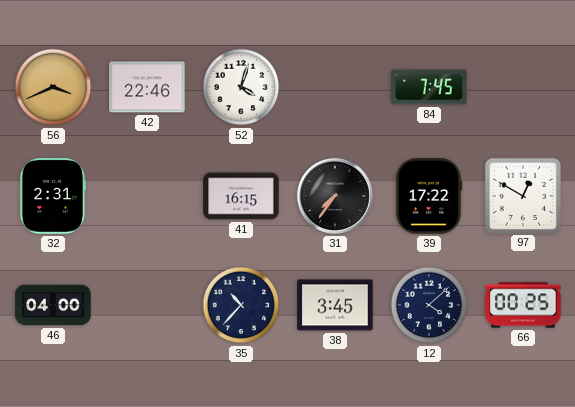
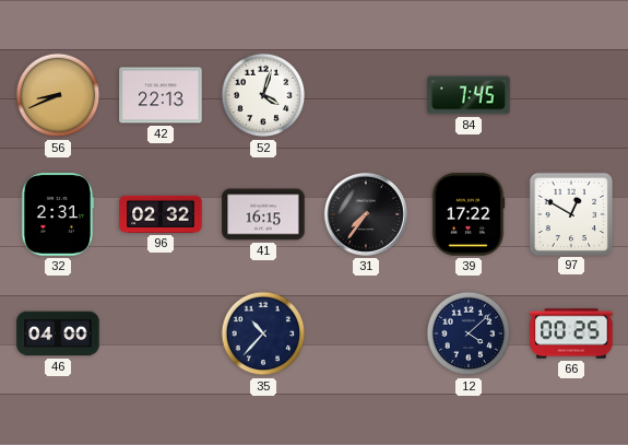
56: 3:41 -> 8:41 (58, 95)
42: 22:46 -> 22:13 (161, 95)
96: none -> 02:32 (161, 214)
38: 3:45 -> none (335, 305)
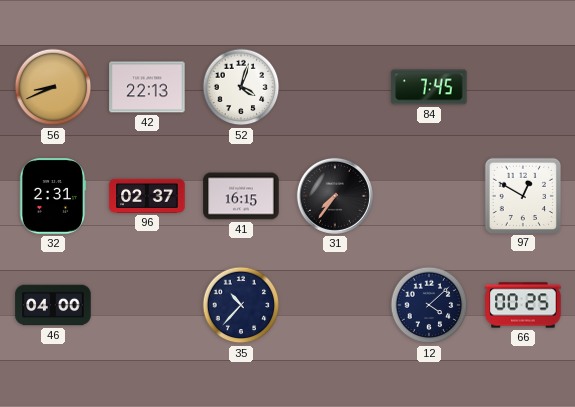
96: 02:32 -> 02:37 (147, 196)
39: 17:22 -> none (469, 214)
